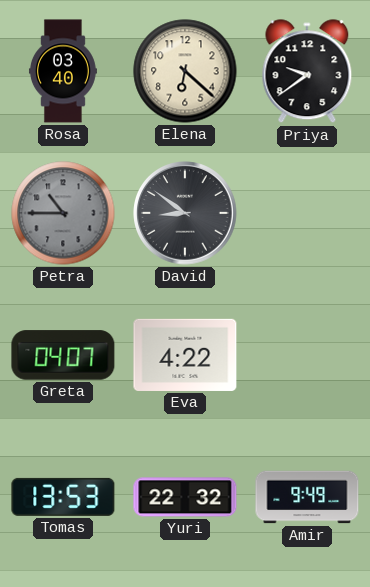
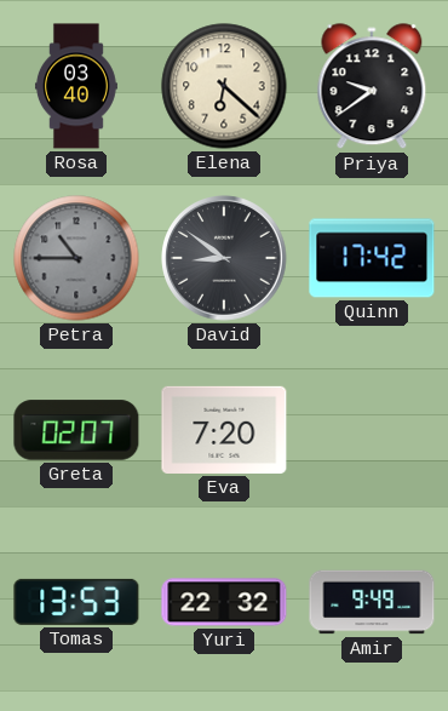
Quinn: none -> 17:42 (372, 258)
Greta: 04:07 -> 02:07 (76, 430)
Eva: 4:22 -> 7:20 (224, 430)
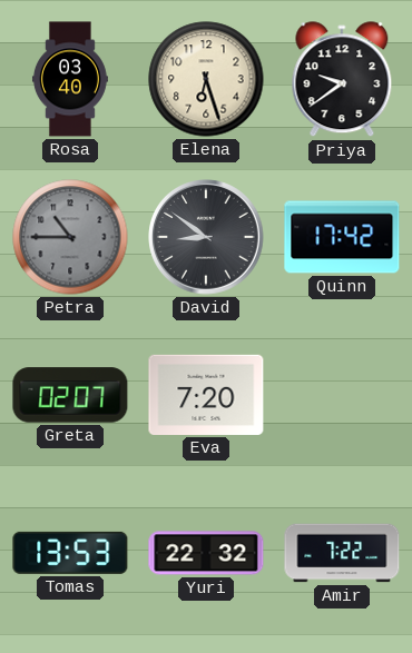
Elena: 6:22 -> 6:27 (206, 79)
Amir: 9:49 -> 7:22 (342, 553)
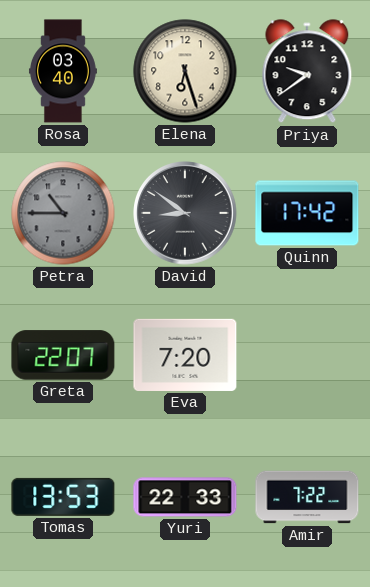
Greta: 02:07 -> 22:07 (63, 355)
Yuri: 22:32 -> 22:33 (185, 497)
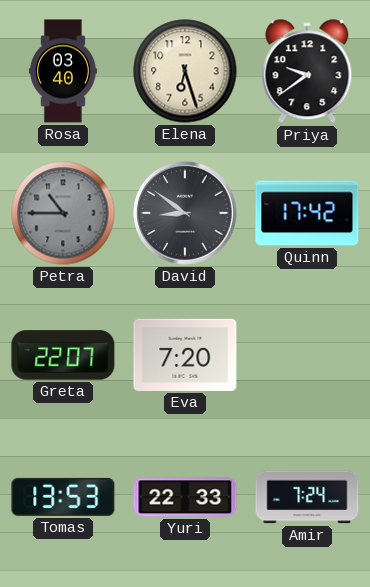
Amir: 7:22 -> 7:24 (307, 497)
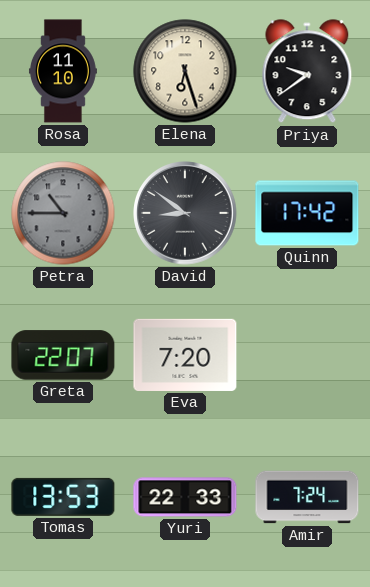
Rosa: 03:40 -> 11:10 (63, 71)
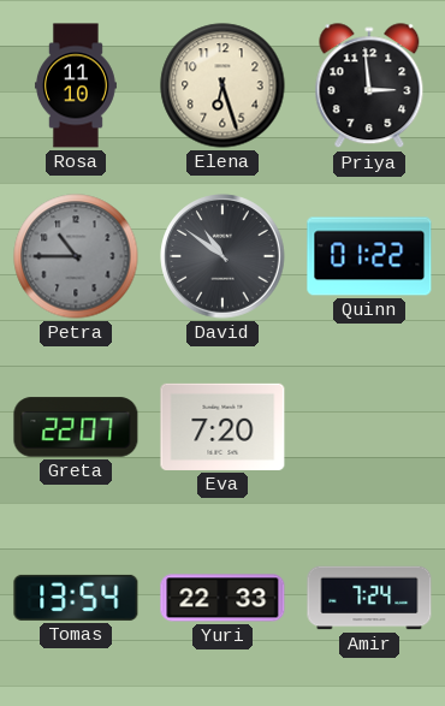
Priya: 9:39 -> 2:59 (369, 87)
David: 8:51 -> 10:51 (222, 256)
Quinn: 17:42 -> 01:22 (369, 256)
Tomas: 13:53 -> 13:54 (76, 598)
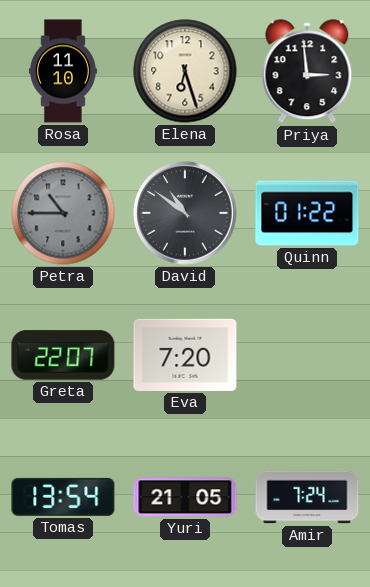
Yuri: 22:33 -> 21:05 (185, 497)
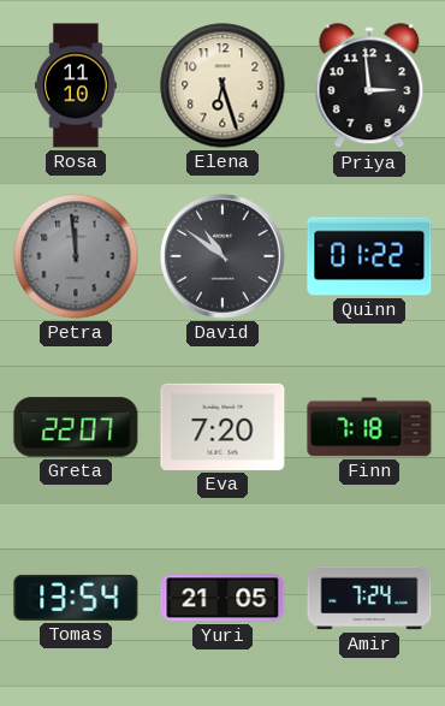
Petra: 10:45 -> 11:59 (76, 256)
Finn: none -> 7:18 (369, 427)
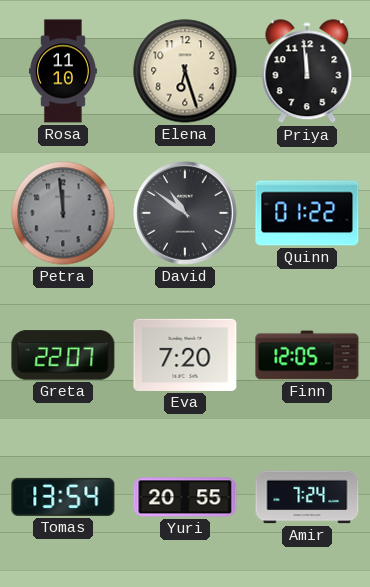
Priya: 2:59 -> 11:59 (307, 72)
Finn: 7:18 -> 12:05 (307, 355)
Yuri: 21:05 -> 20:55 (185, 497)
